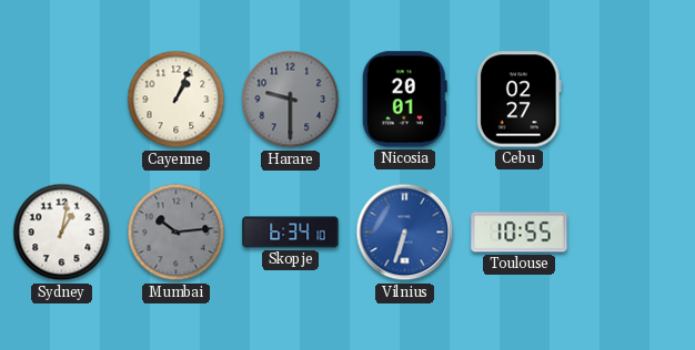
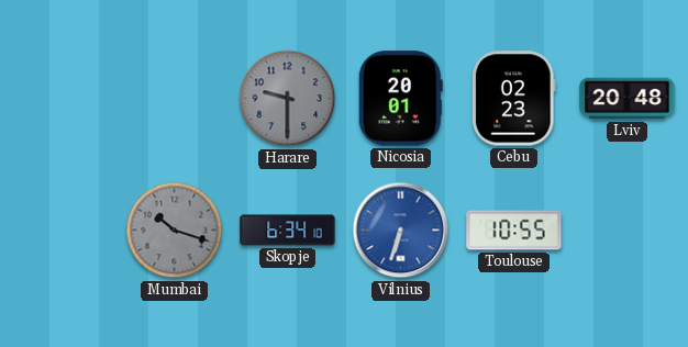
Cayenne: 1:04 -> none (177, 100)
Cebu: 02:27 -> 02:23 (513, 99)
Lviv: none -> 20:48 (628, 99)
Sydney: 1:02 -> none (62, 233)
Mumbai: 10:14 -> 10:18 (175, 231)
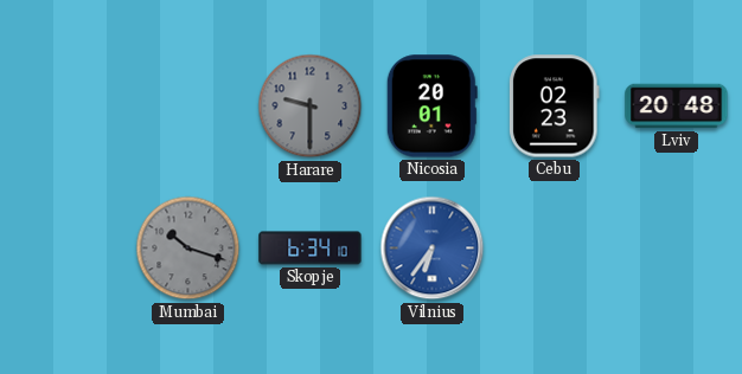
Vilnius: 6:33 -> 6:36 (433, 249)
Toulouse: 10:55 -> none (514, 231)
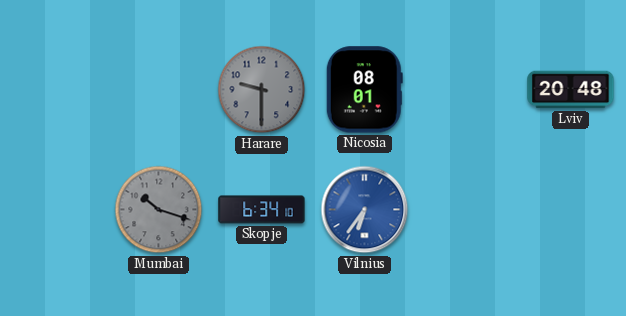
Nicosia: 20:01 -> 08:01 (364, 90)
Cebu: 02:23 -> none (554, 107)
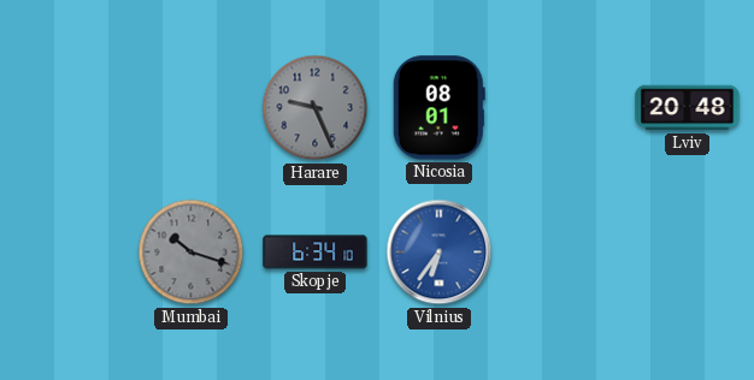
Harare: 9:30 -> 9:26 (316, 108)
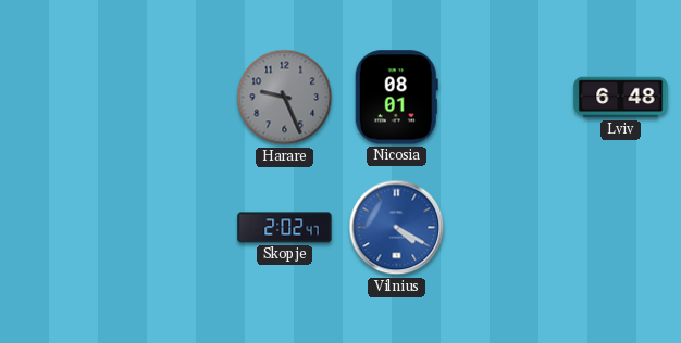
Lviv: 20:48 -> 6:48 (621, 98)
Mumbai: 10:18 -> none (192, 253)
Skopje: 6:34 -> 2:02 (285, 228)
Vilnius: 6:36 -> 4:20 (397, 228)
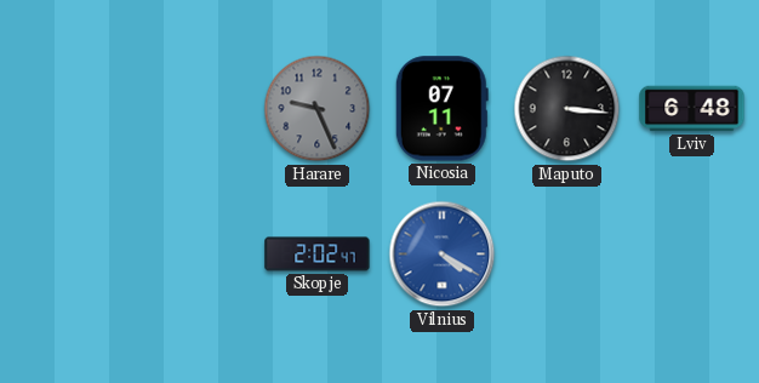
Nicosia: 08:01 -> 07:11 (441, 109)
Maputo: none -> 3:16 (567, 109)
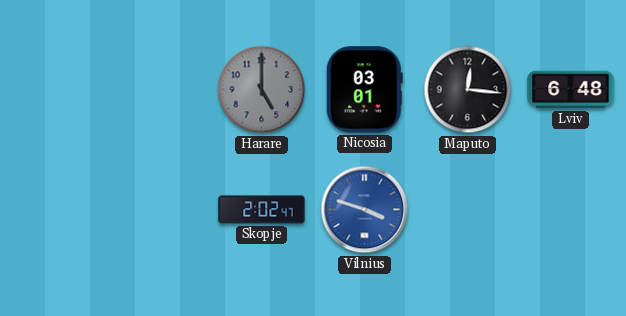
Harare: 9:26 -> 5:00 (262, 90)
Nicosia: 07:11 -> 03:01 (364, 90)
Maputo: 3:16 -> 12:16 (468, 90)
Vilnius: 4:20 -> 3:48 (365, 210)
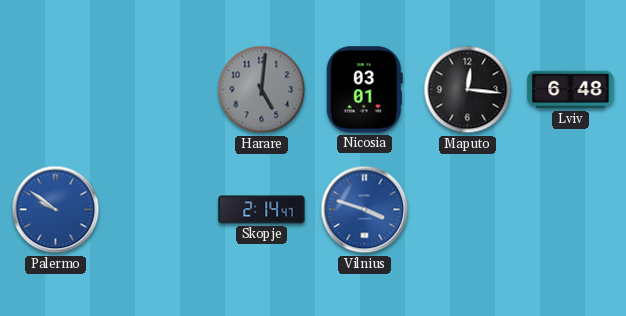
Harare: 5:00 -> 5:01 (262, 90)
Palermo: none -> 9:51 (56, 210)
Skopje: 2:02 -> 2:14 (262, 210)
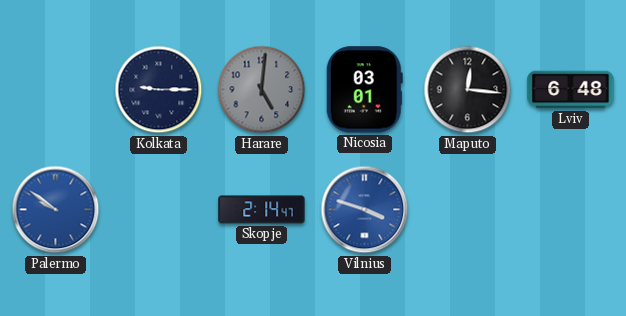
Kolkata: none -> 9:15 (159, 90)
